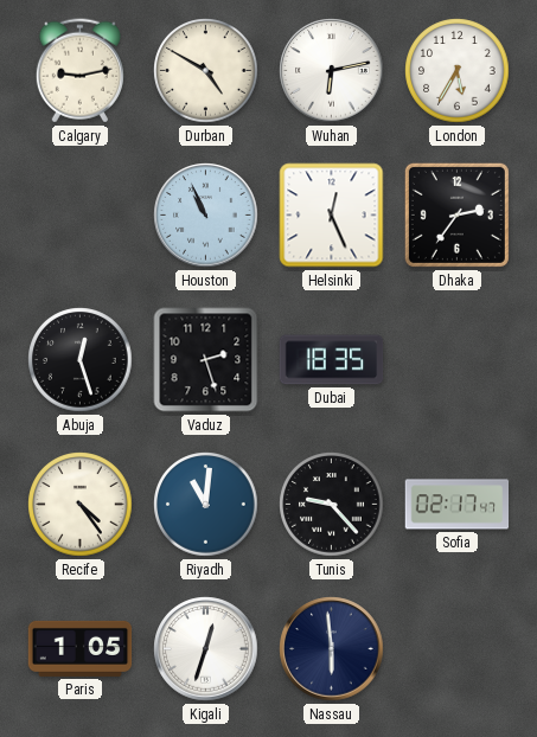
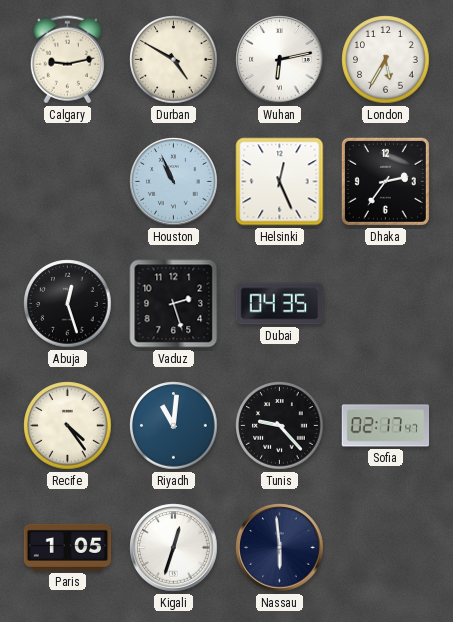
Dubai: 18:35 -> 04:35 (280, 304)
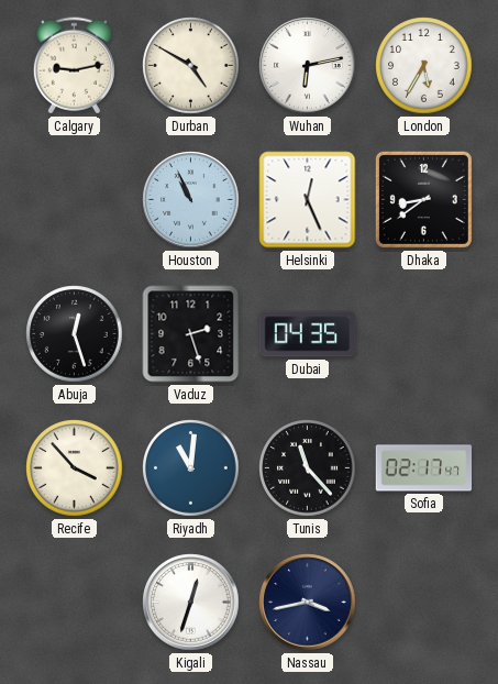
Dhaka: 2:36 -> 8:39 (423, 199)
Recife: 4:24 -> 3:53 (75, 468)
Tunis: 9:23 -> 11:23 (308, 468)
Paris: 1:05 -> none (68, 547)
Nassau: 5:59 -> 3:43 (308, 603)
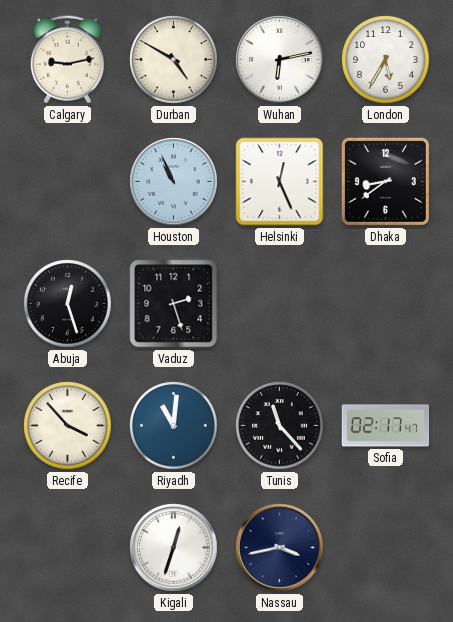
Dubai: 04:35 -> none (308, 334)
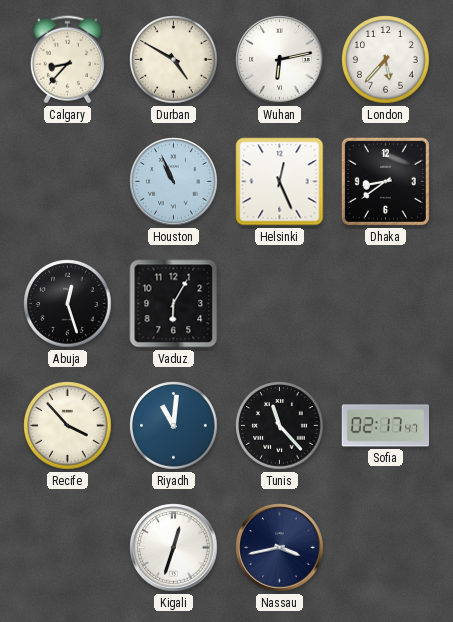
Calgary: 9:13 -> 8:37 (67, 60)
London: 5:35 -> 5:37 (386, 60)
Vaduz: 2:27 -> 6:05 (174, 304)
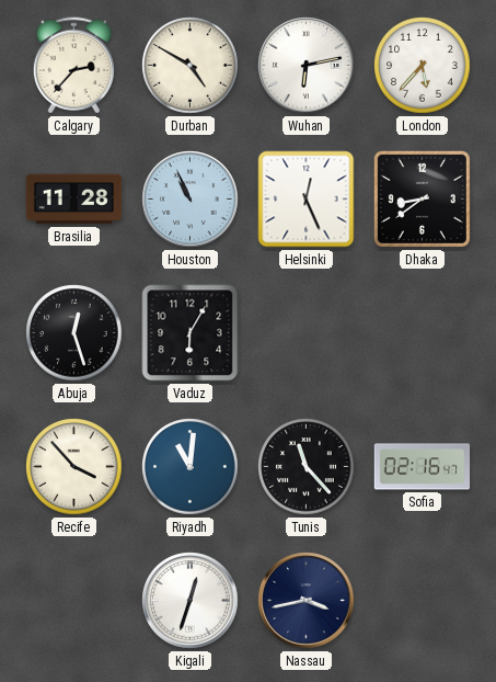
Calgary: 8:37 -> 2:37 (73, 66)
Brasilia: none -> 11:28 (74, 200)
Sofia: 02:17 -> 02:16 (423, 467)
